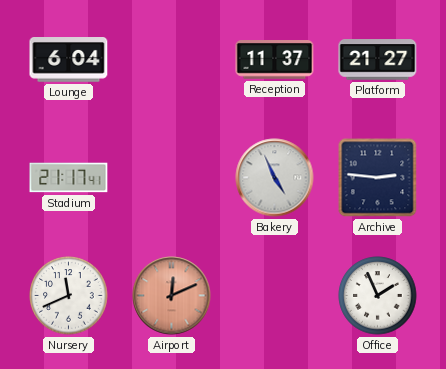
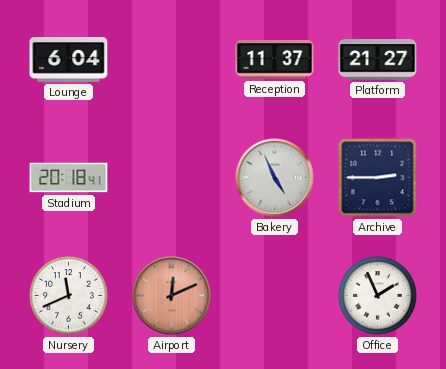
Stadium: 21:17 -> 20:18 (69, 178)
Archive: 2:46 -> 2:45 (378, 178)
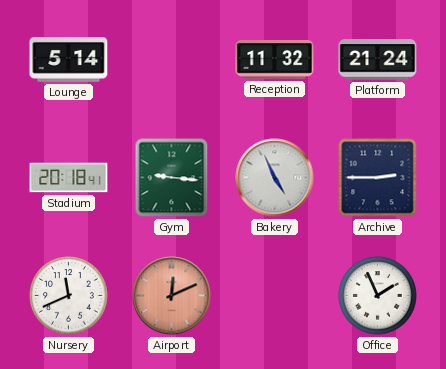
Lounge: 6:04 -> 5:14 (69, 60)
Reception: 11:37 -> 11:32 (275, 60)
Platform: 21:27 -> 21:24 (378, 60)
Gym: none -> 9:16 (172, 178)
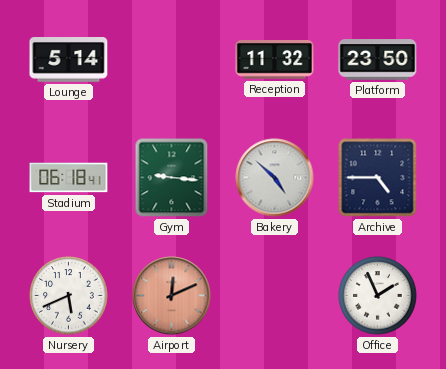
Platform: 21:24 -> 23:50 (378, 60)
Stadium: 20:18 -> 06:18 (69, 178)
Bakery: 4:56 -> 4:52 (275, 178)
Archive: 2:45 -> 4:45 (378, 178)
Nursery: 11:41 -> 5:41 (69, 296)
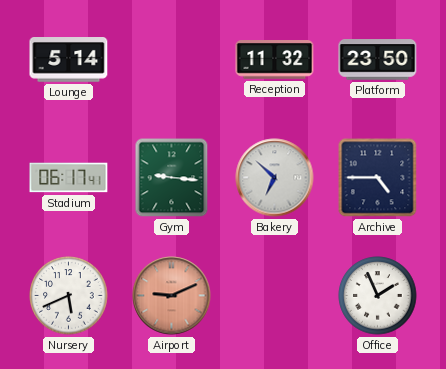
Stadium: 06:18 -> 06:17 (69, 178)
Bakery: 4:52 -> 6:52 (275, 178)
Airport: 12:11 -> 9:11 (172, 296)
